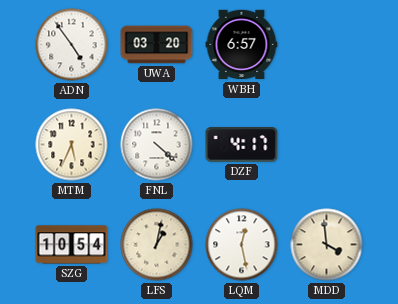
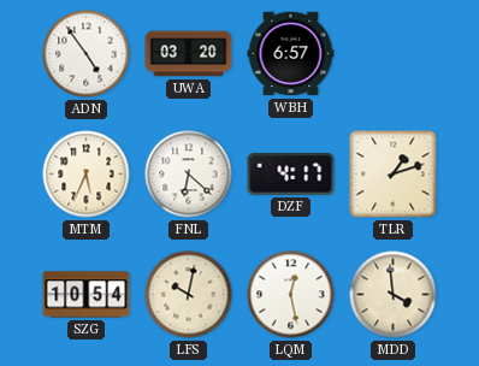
FNL: 4:22 -> 6:22 (189, 175)
TLR: none -> 1:12 (394, 175)
LFS: 1:02 -> 10:02 (189, 295)
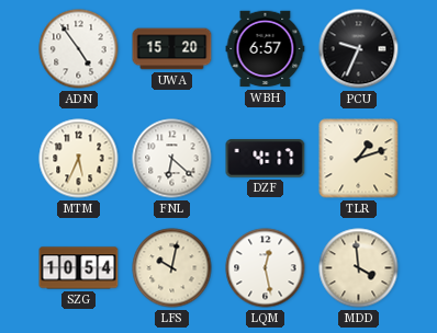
UWA: 03:20 -> 15:20 (172, 49)
PCU: none -> 9:34 (359, 49)
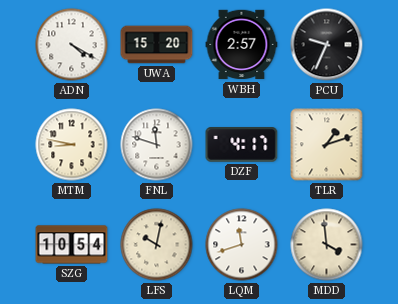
ADN: 4:54 -> 4:20 (72, 45)
WBH: 6:57 -> 2:57 (242, 45)
MTM: 5:34 -> 8:47 (72, 145)
FNL: 6:22 -> 11:48 (157, 145)
LQM: 12:28 -> 11:42 (242, 245)
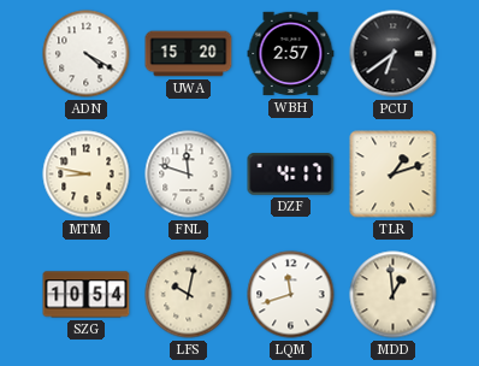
PCU: 9:34 -> 6:39 (394, 54)
MDD: 3:59 -> 12:59 (394, 295)
